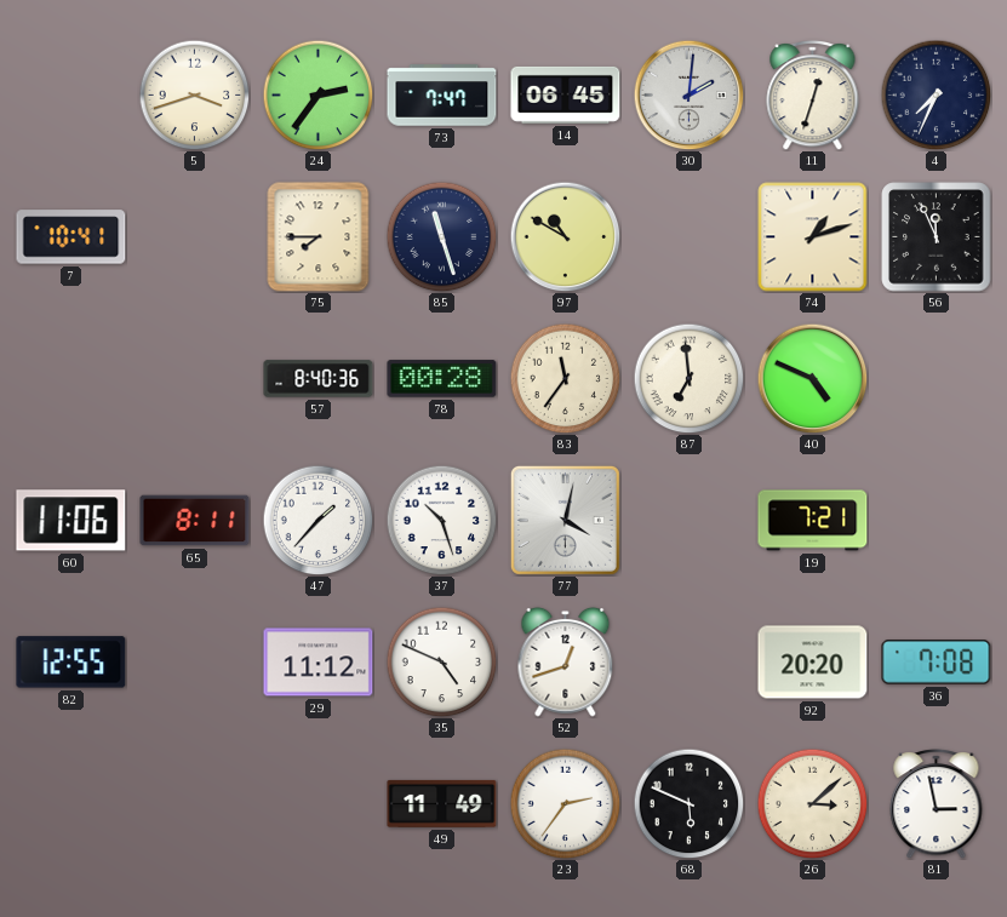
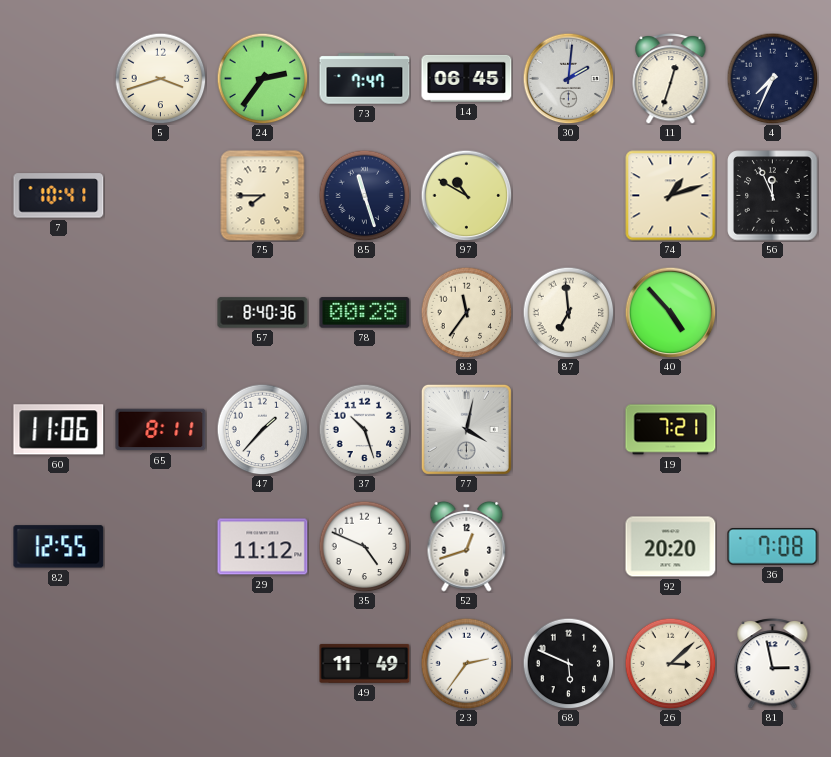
40: 4:49 -> 4:53 (670, 312)
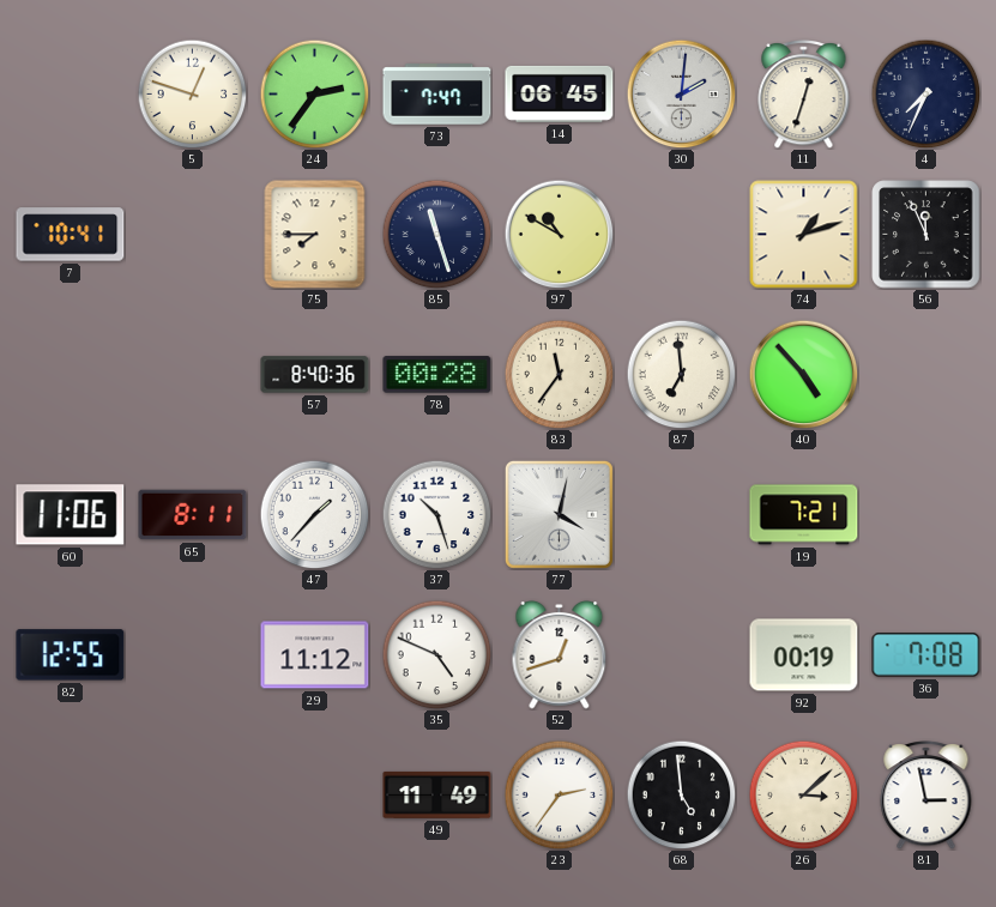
5: 3:42 -> 12:48 (192, 93)
92: 20:20 -> 00:19 (804, 655)
68: 5:49 -> 4:59 (681, 794)
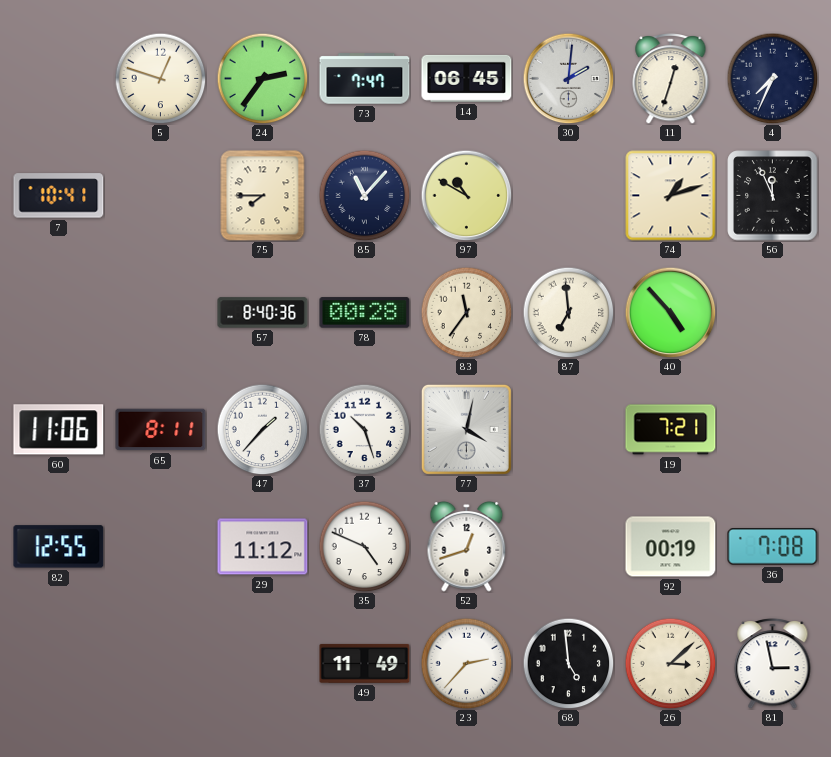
85: 11:27 -> 11:07 (364, 195)
23: 2:36 -> 2:37 (466, 663)
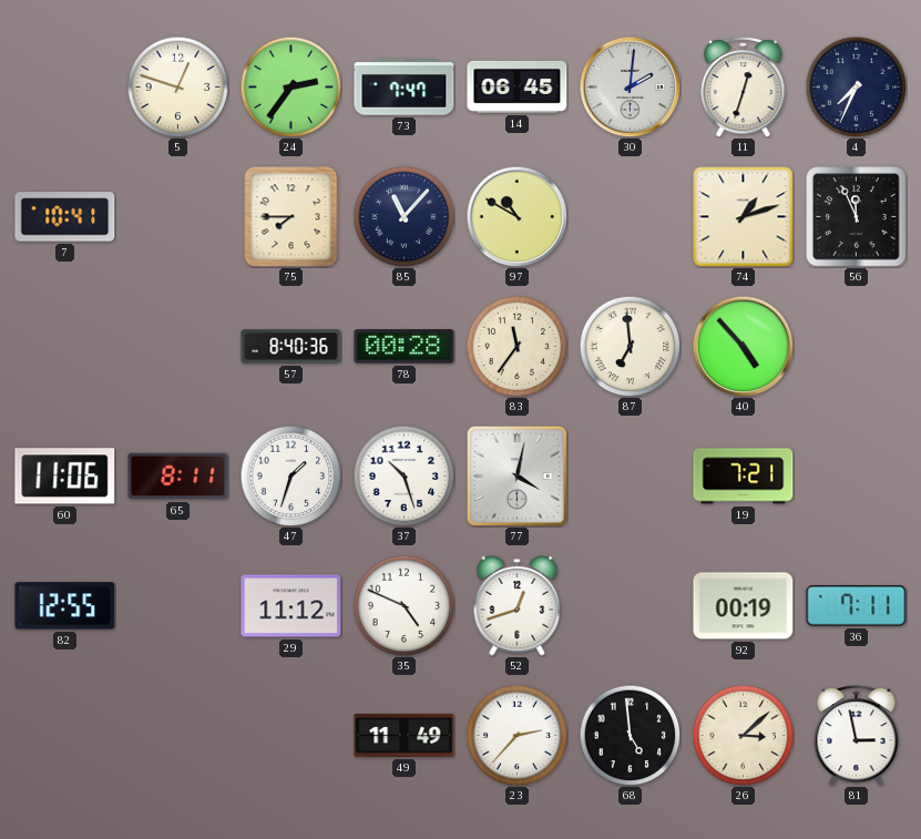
47: 1:37 -> 1:33 (290, 475)
36: 7:08 -> 7:11 (857, 606)
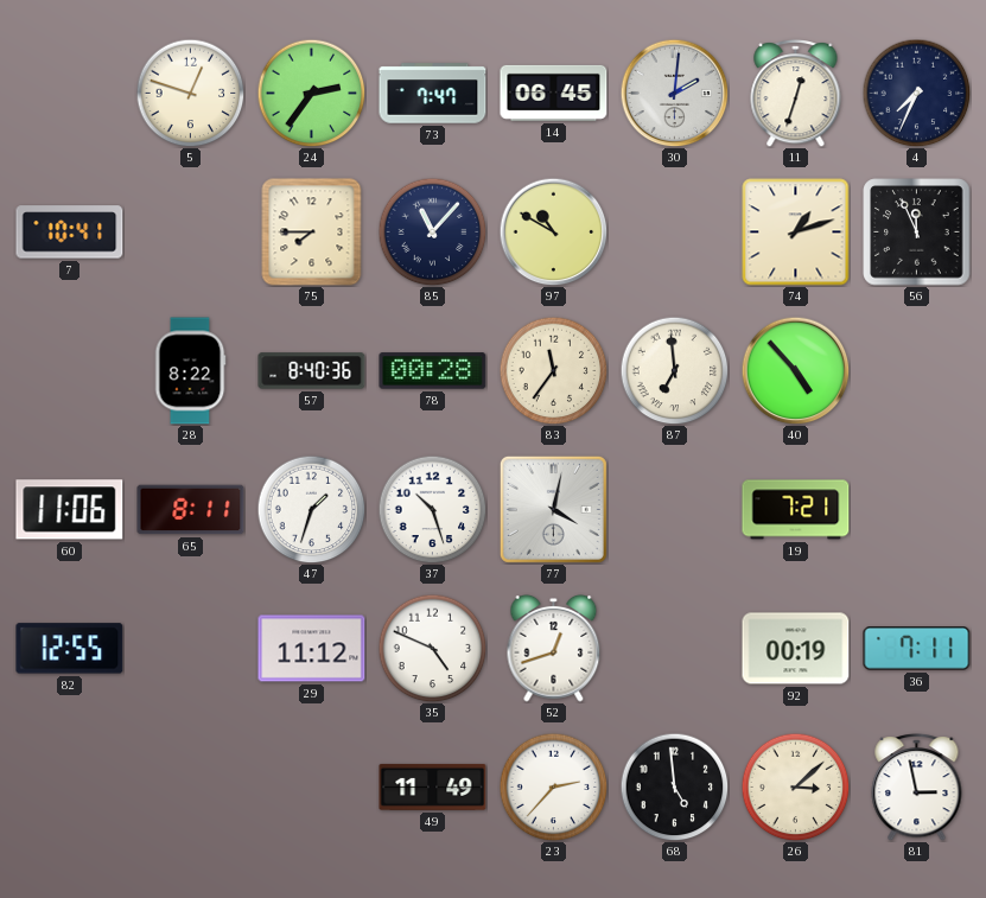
28: none -> 8:22 (190, 371)
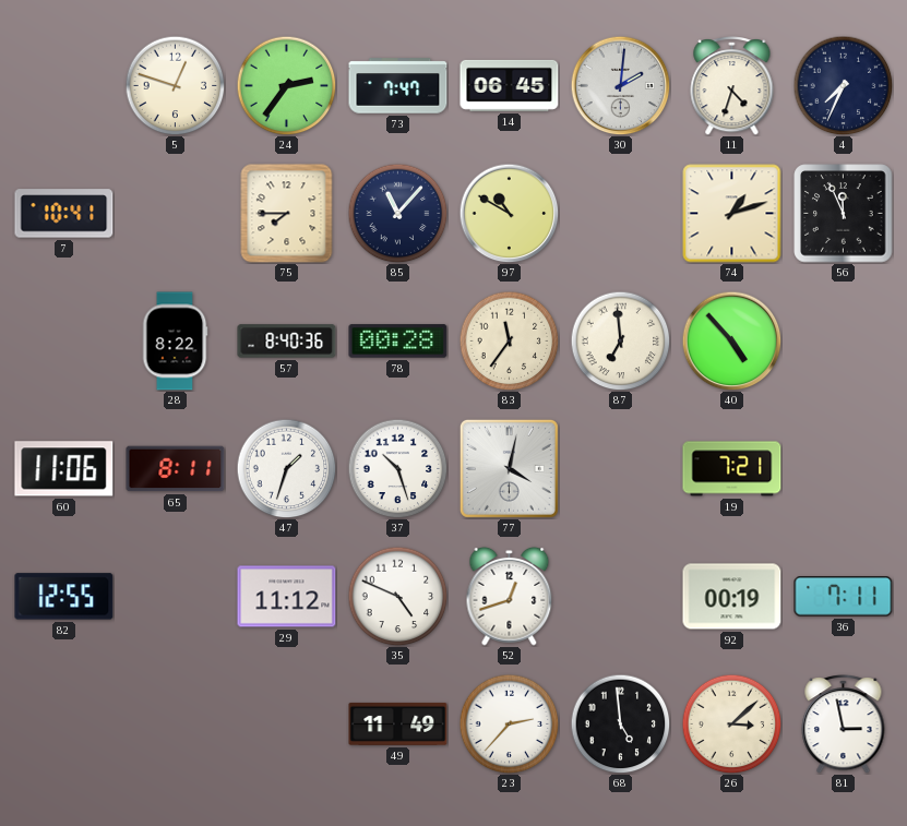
11: 12:33 -> 4:33 (732, 86)
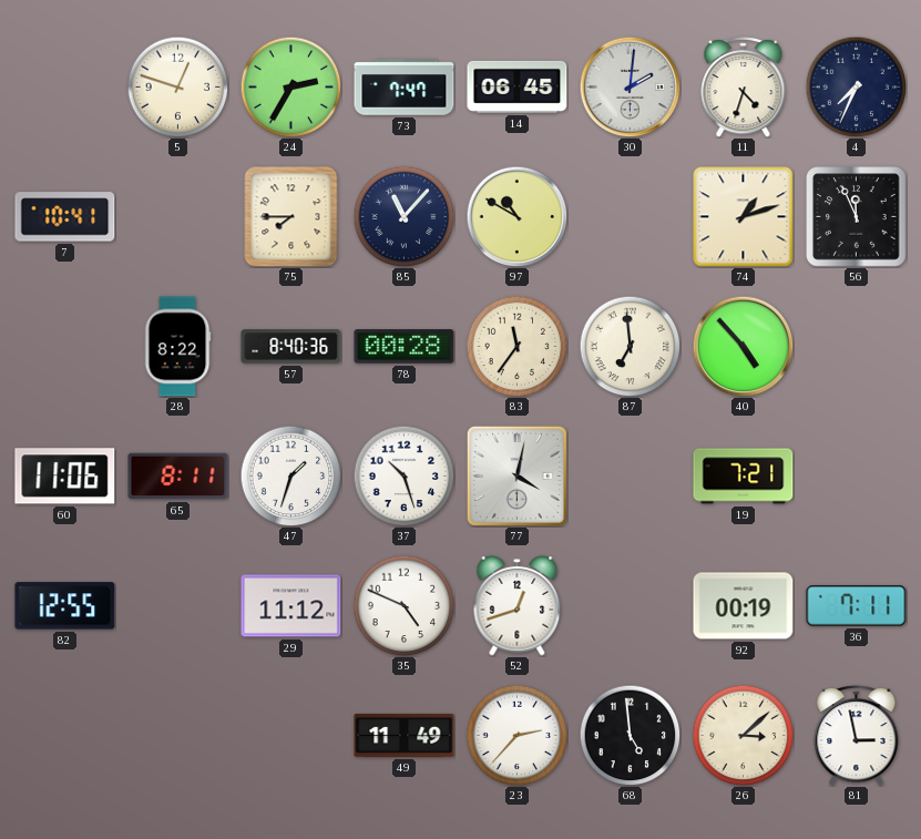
24: 2:36 -> 2:35 (290, 86)
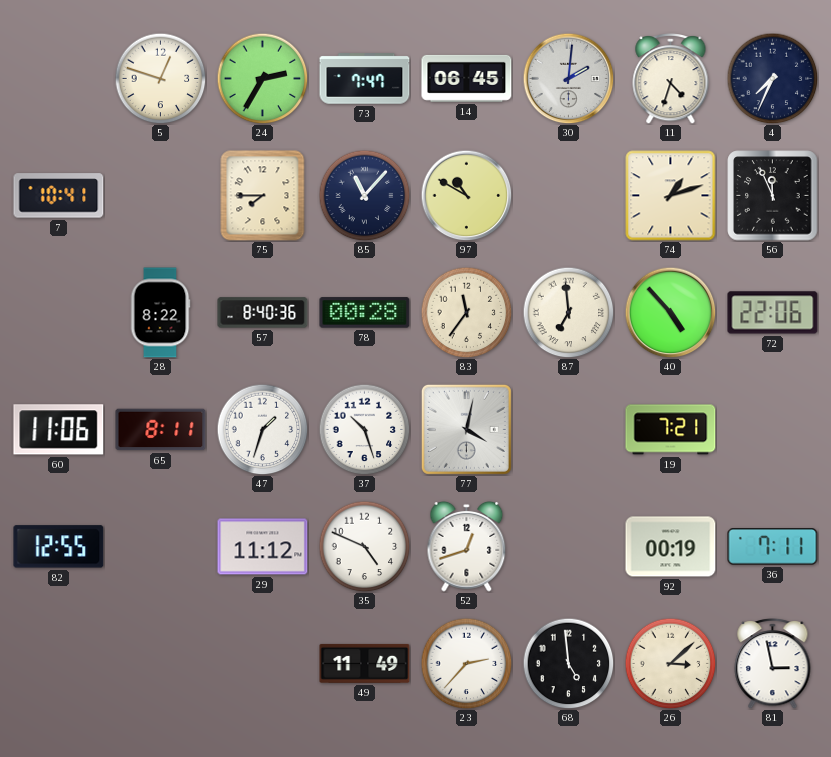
72: none -> 22:06 (773, 313)
